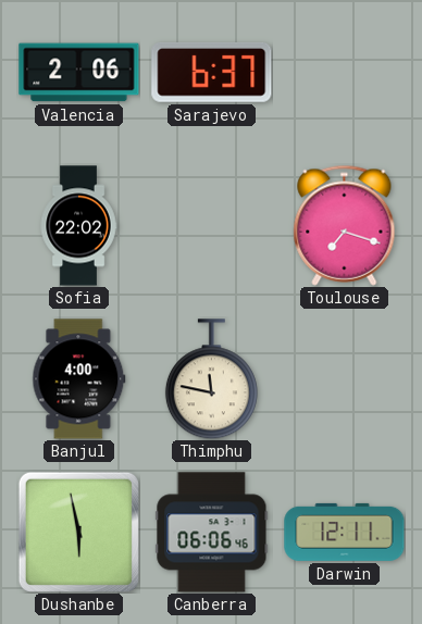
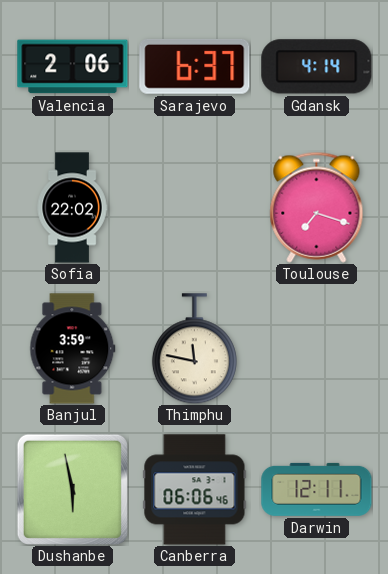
Gdansk: none -> 4:14 (317, 67)
Banjul: 4:00 -> 3:59 (73, 349)
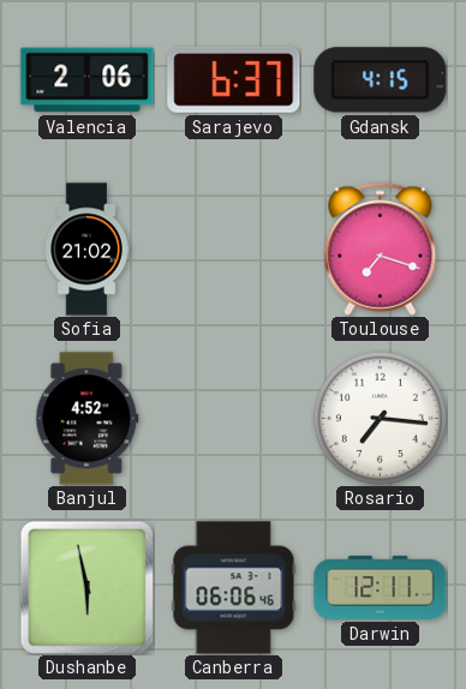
Gdansk: 4:14 -> 4:15 (381, 80)
Sofia: 22:02 -> 21:02 (86, 250)
Banjul: 3:59 -> 4:52 (88, 419)
Thimphu: 11:47 -> none (194, 349)
Rosario: none -> 7:16 (380, 418)
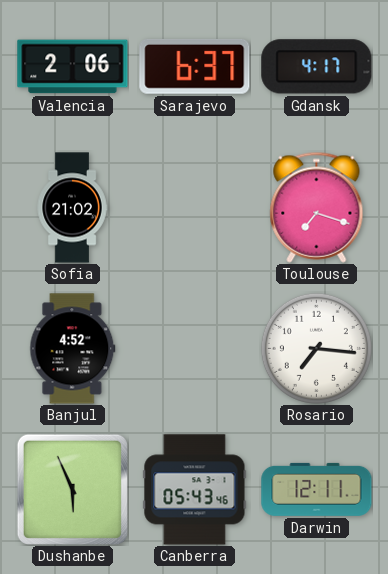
Gdansk: 4:15 -> 4:17 (317, 67)
Dushanbe: 5:58 -> 5:56 (72, 489)
Canberra: 06:06 -> 05:43 (195, 490)
